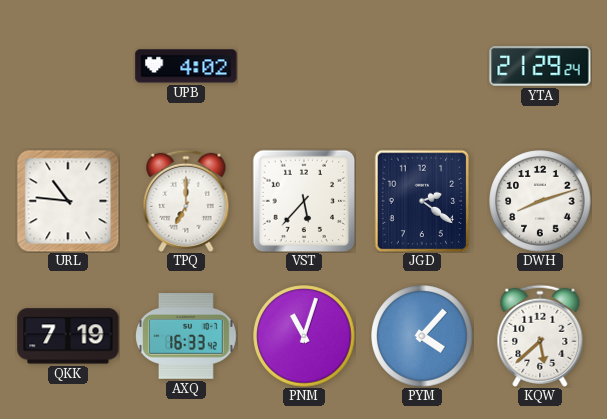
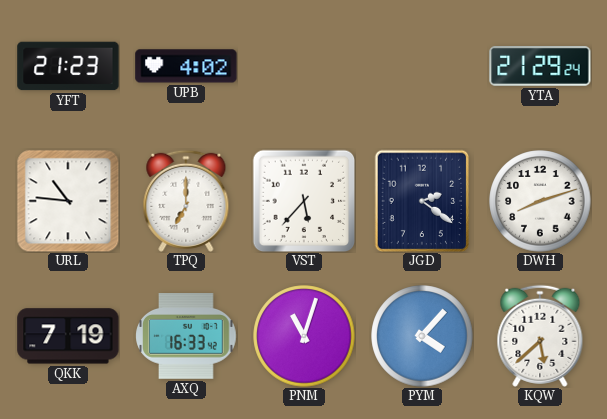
YFT: none -> 21:23 (68, 66)
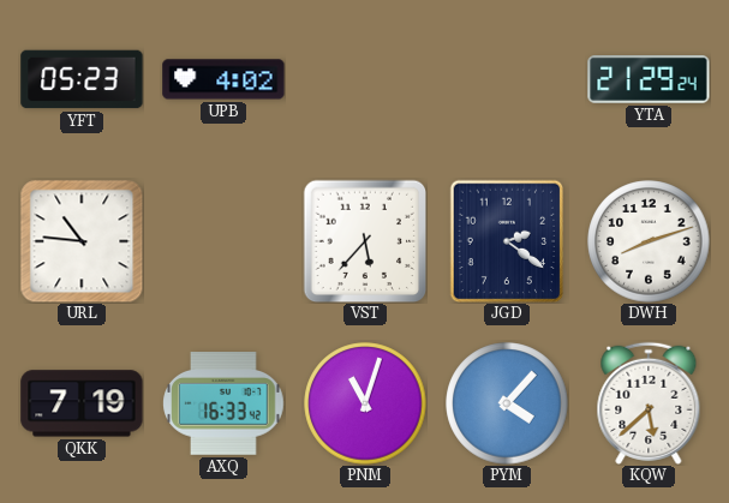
YFT: 21:23 -> 05:23 (82, 79)
TPQ: 7:00 -> none (186, 201)
